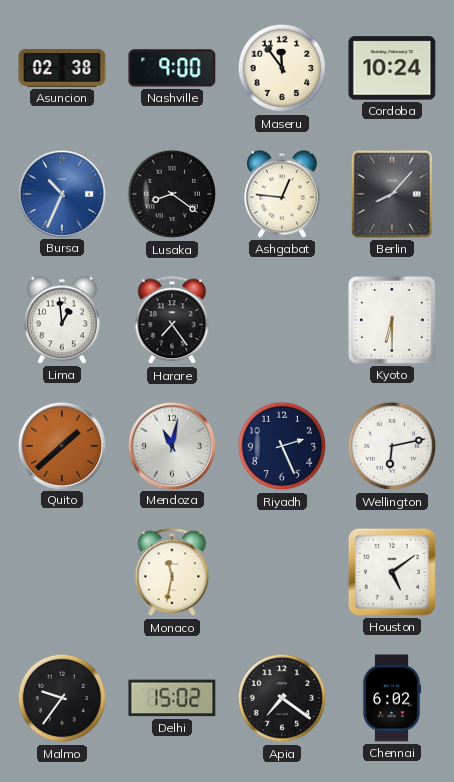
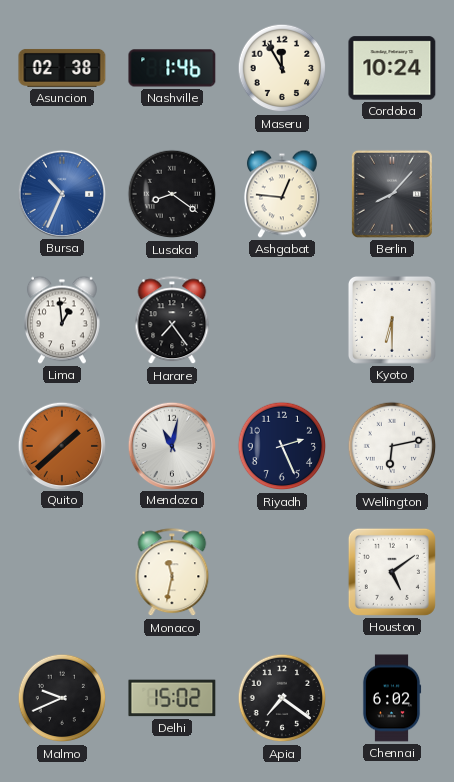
Nashville: 9:00 -> 1:46 (172, 68)
Maseru: 11:54 -> 11:55 (282, 68)
Malmo: 9:36 -> 9:41 (62, 698)
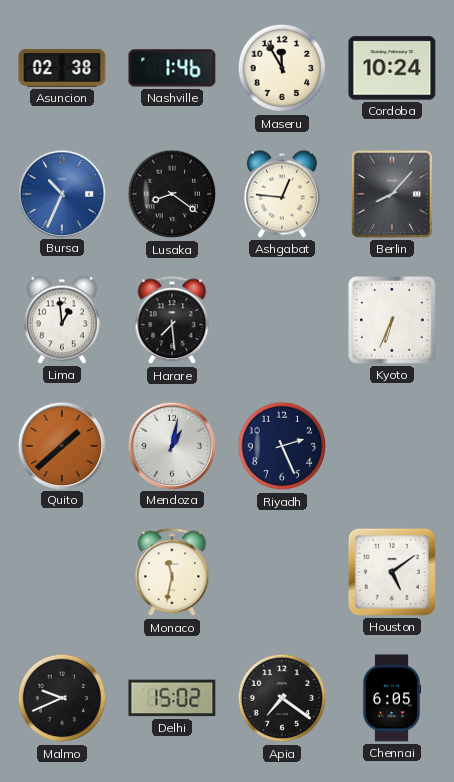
Harare: 7:24 -> 7:29 (172, 321)
Kyoto: 6:30 -> 6:34 (392, 320)
Mendoza: 11:02 -> 1:02 (171, 445)
Wellington: 6:13 -> none (392, 446)
Chennai: 6:02 -> 6:05 (392, 698)
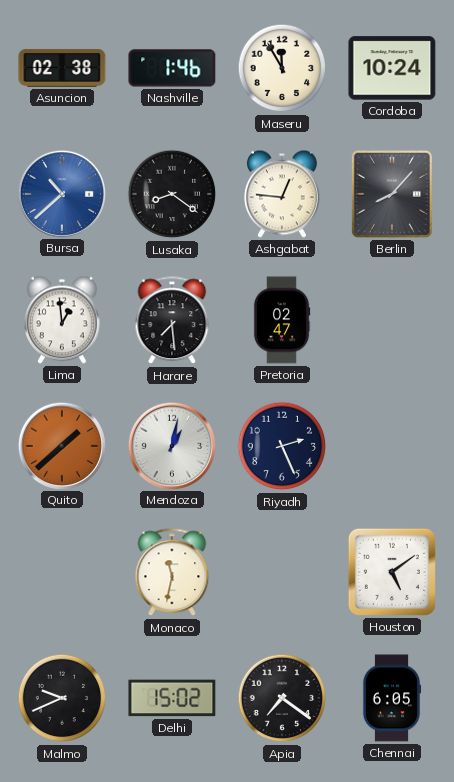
Bursa: 10:34 -> 10:38 (61, 193)
Pretoria: none -> 02:47 (282, 320)
Kyoto: 6:34 -> none (392, 320)
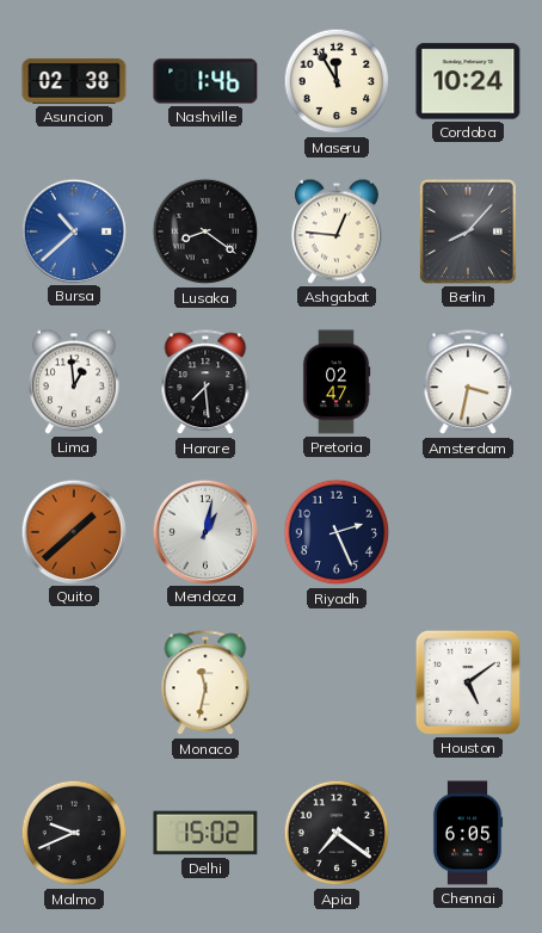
Amsterdam: none -> 3:32 (468, 383)
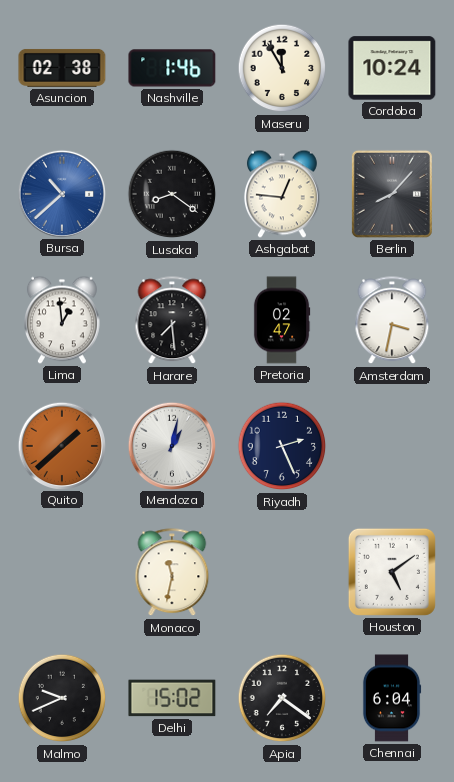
Chennai: 6:05 -> 6:04 (392, 698)
